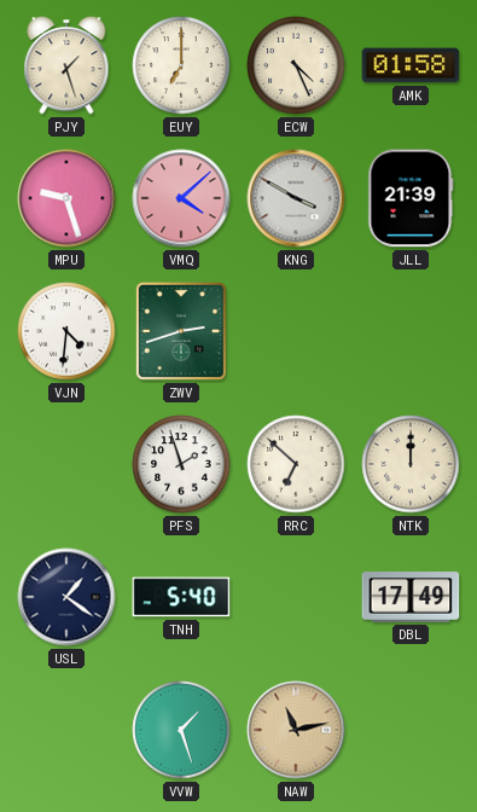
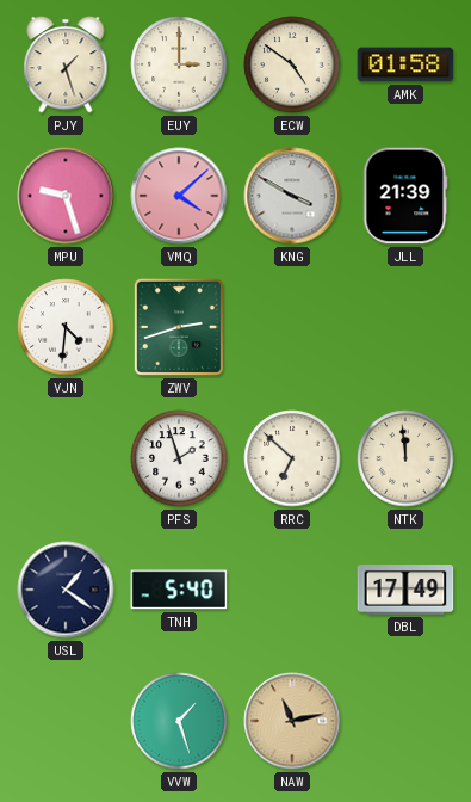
EUY: 7:00 -> 3:00 (179, 64)
ECW: 4:26 -> 4:51 (292, 64)
NTK: 12:00 -> 11:59 (405, 458)
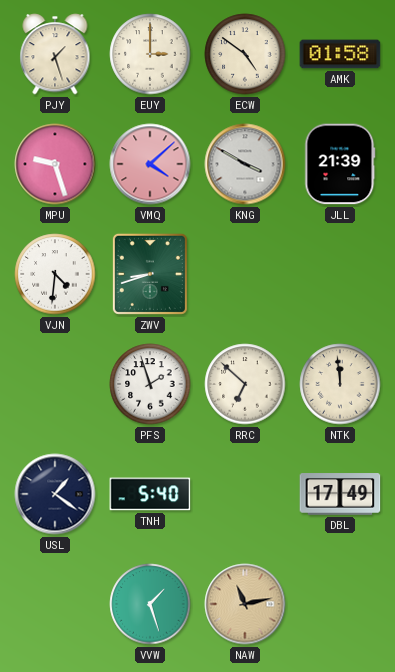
ZWV: 2:42 -> 8:42 (150, 274)
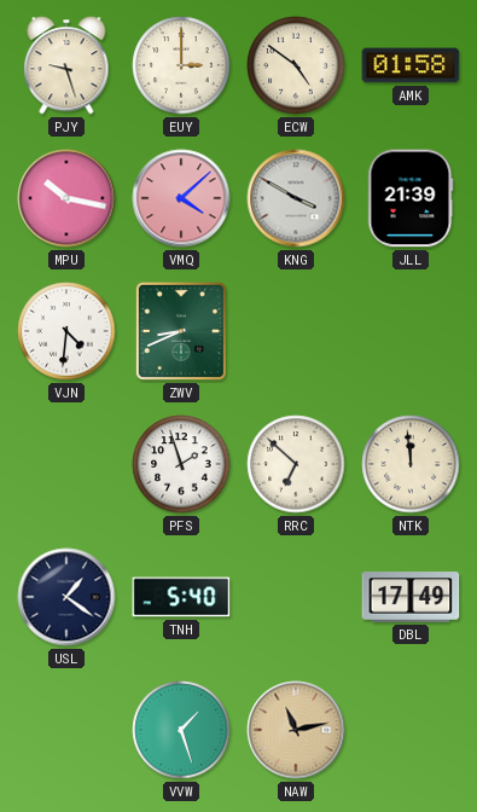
PJY: 1:27 -> 9:27 (66, 65)
MPU: 9:27 -> 10:17 (66, 198)
ZWV: 8:42 -> 8:41 (181, 331)
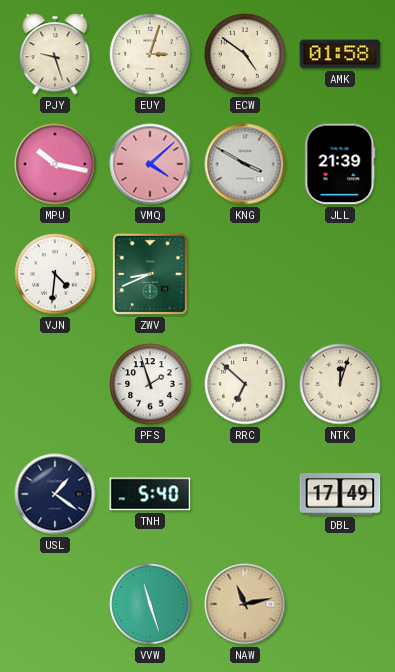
EUY: 3:00 -> 3:03 (150, 54)
NTK: 11:59 -> 12:03 (340, 384)
VVW: 1:27 -> 11:27 (150, 604)
